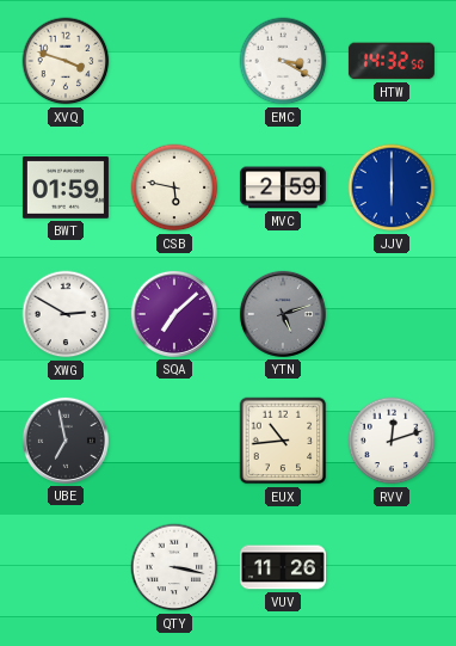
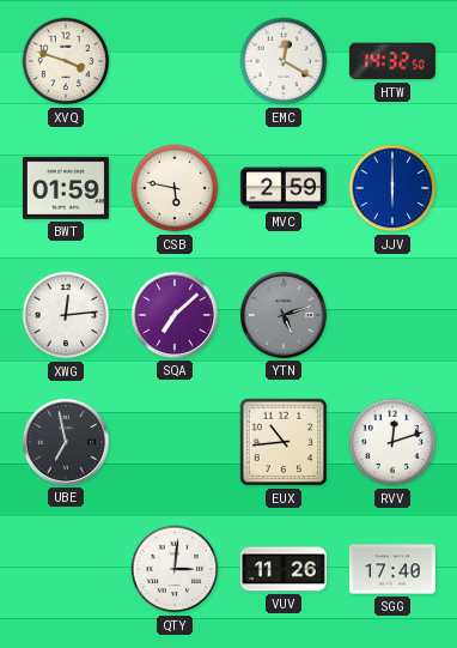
EMC: 3:20 -> 12:20 (284, 61)
XWG: 2:50 -> 12:14 (66, 315)
QTY: 3:17 -> 3:01 (175, 569)
SGG: none -> 17:40 (392, 569)
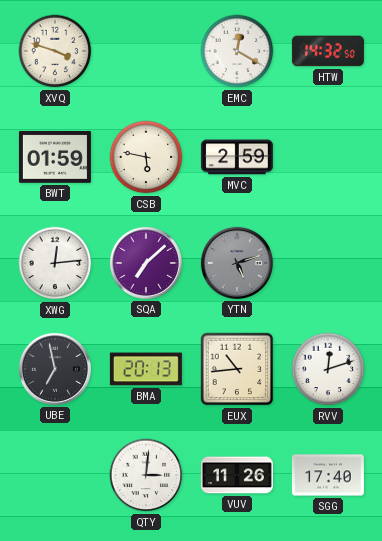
JJV: 6:00 -> none (392, 188)
BMA: none -> 20:13 (146, 369)
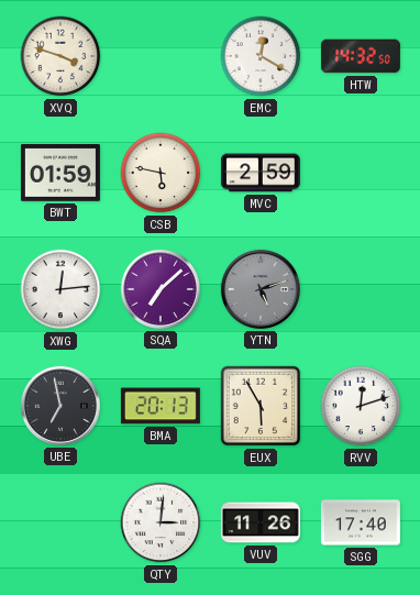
EUX: 10:44 -> 5:55 (261, 406)
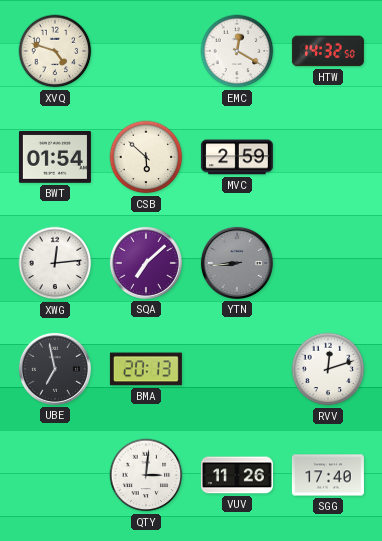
XVQ: 3:48 -> 4:48 (55, 51)
BWT: 01:59 -> 01:54 (55, 158)
CSB: 5:47 -> 5:52 (146, 157)
YTN: 5:12 -> 8:44 (237, 263)
EUX: 5:55 -> none (261, 406)
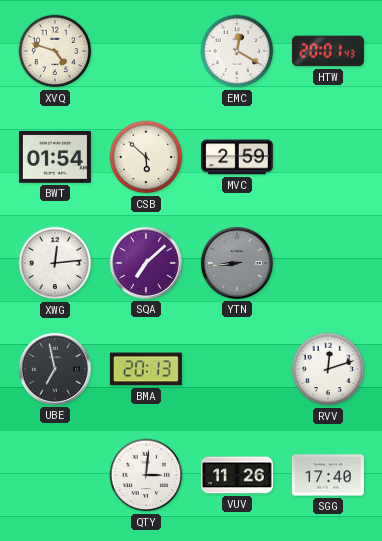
HTW: 14:32 -> 20:01 (328, 51)
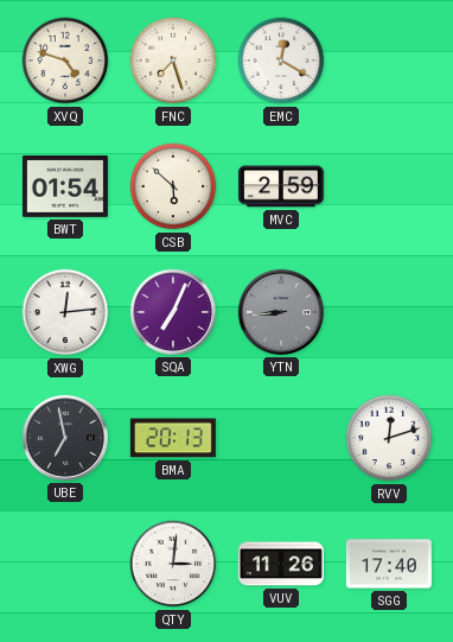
FNC: none -> 7:27 (173, 61)
HTW: 20:01 -> none (328, 51)
SQA: 7:08 -> 7:04 (173, 312)
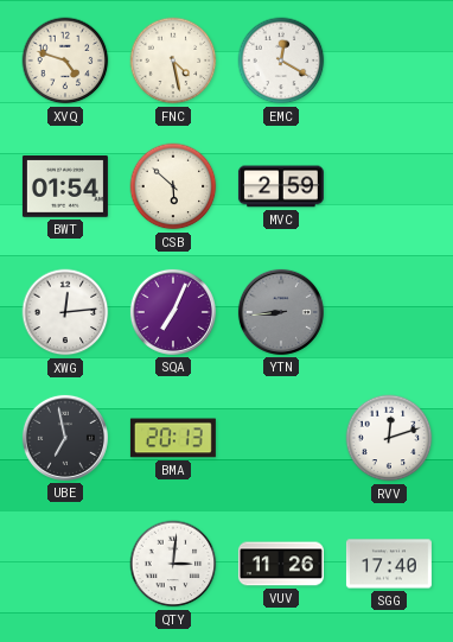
FNC: 7:27 -> 4:28 (173, 61)
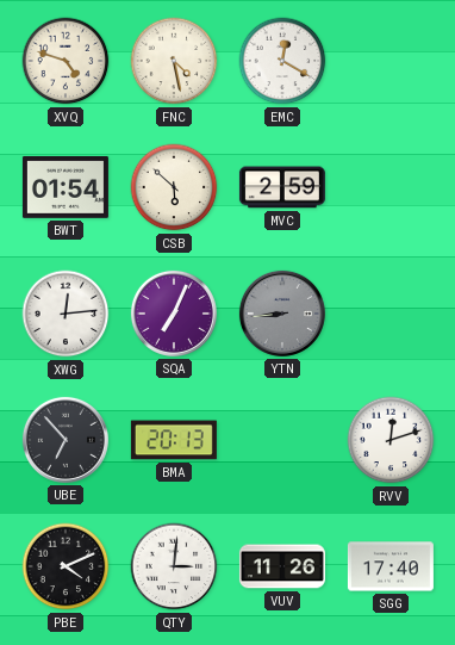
UBE: 6:58 -> 6:53 (66, 440)
PBE: none -> 4:11 (66, 566)
